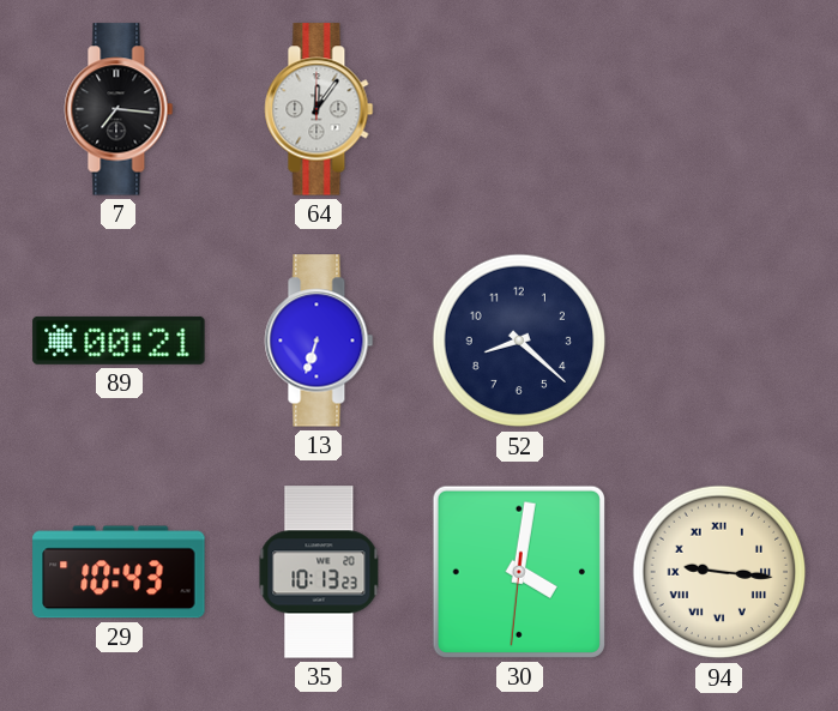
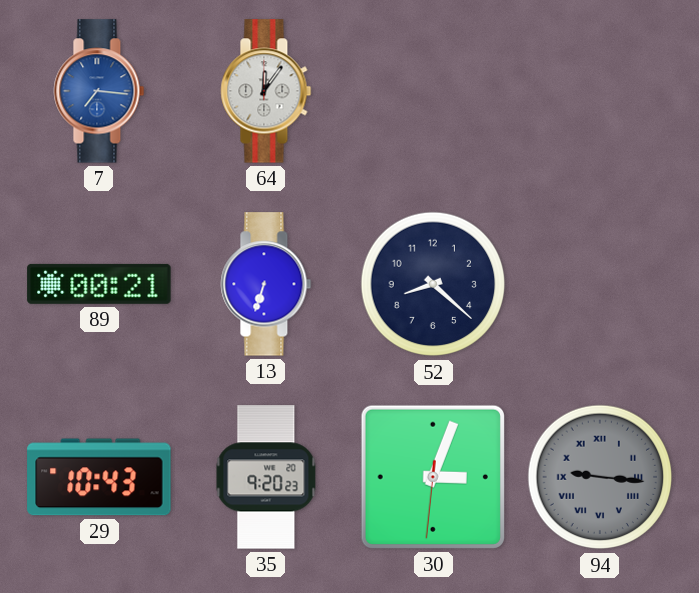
7 dial: black -> blue (99, 91)
35: 10:13 -> 9:20 (266, 477)
30: 4:01 -> 3:03 (433, 477)
94 dial: cream -> grey (600, 477)
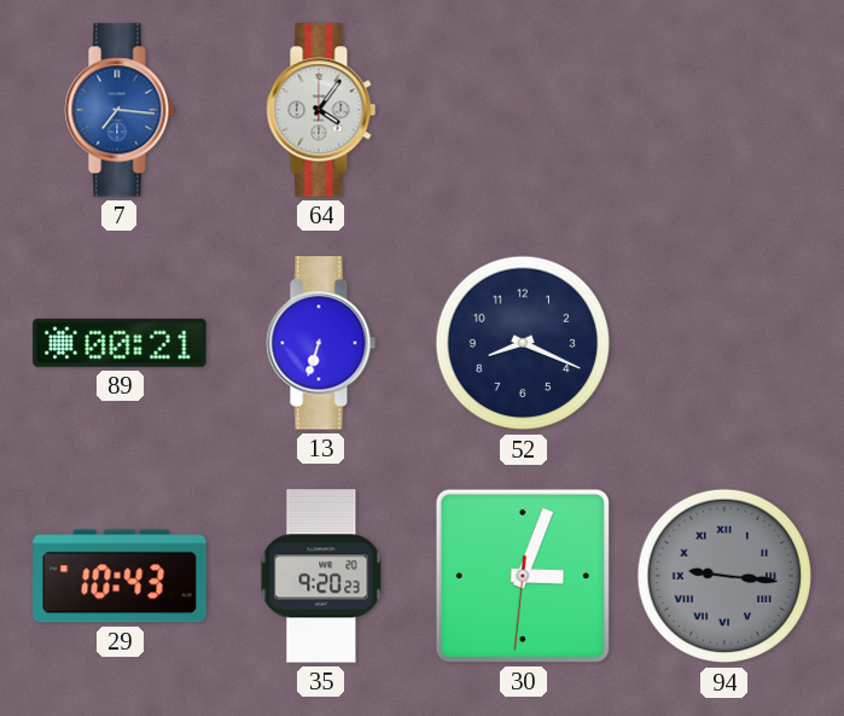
64: 12:06 -> 4:06 (321, 110)
52: 8:22 -> 8:19 (523, 343)
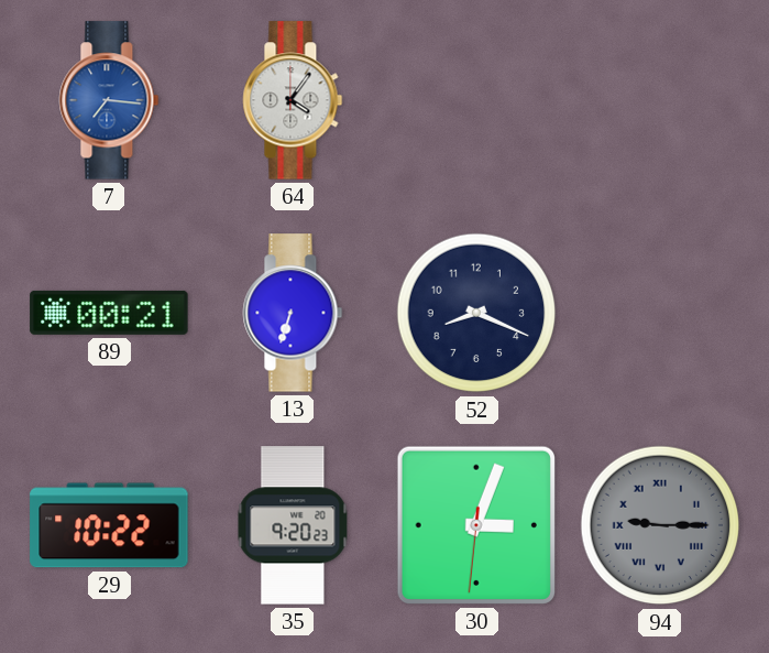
29: 10:43 -> 10:22 (109, 525)
94: 9:16 -> 9:15 (660, 525)
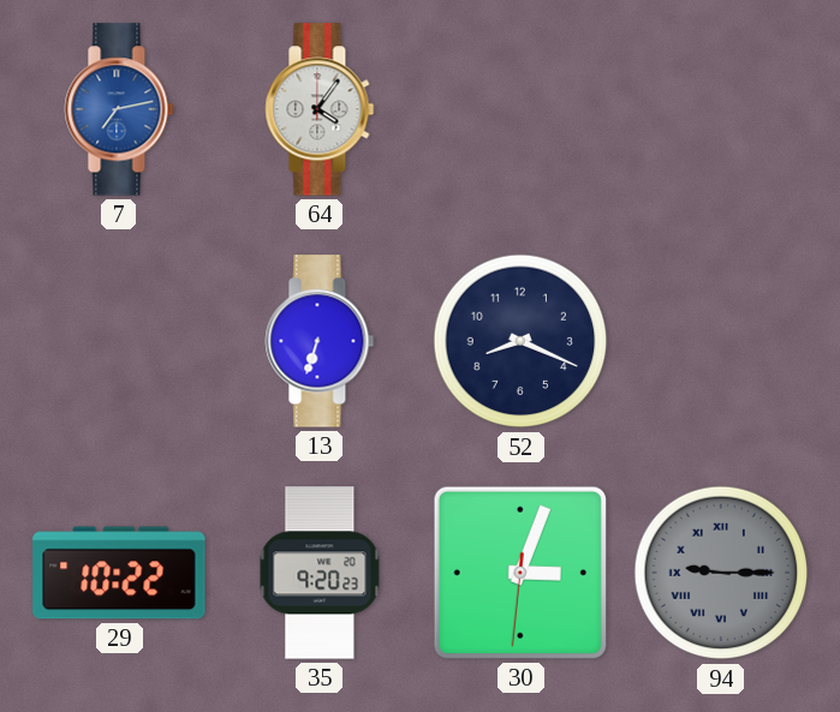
7: 7:16 -> 7:13 (119, 109)
89: 00:21 -> none (109, 313)
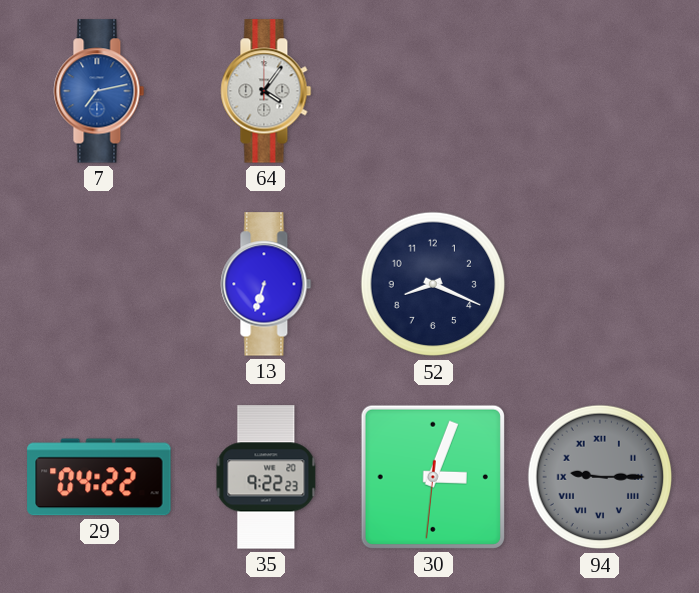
29: 10:22 -> 04:22 (99, 477)
35: 9:20 -> 9:22 (266, 477)
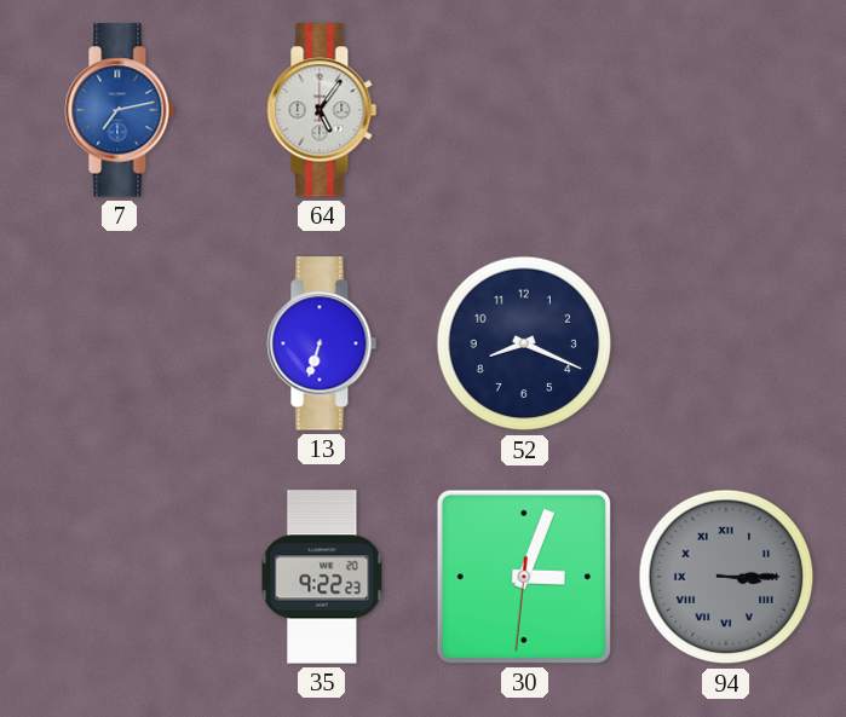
64: 4:06 -> 5:06 (322, 110)
29: 04:22 -> none (99, 477)
94: 9:15 -> 3:15 (726, 577)
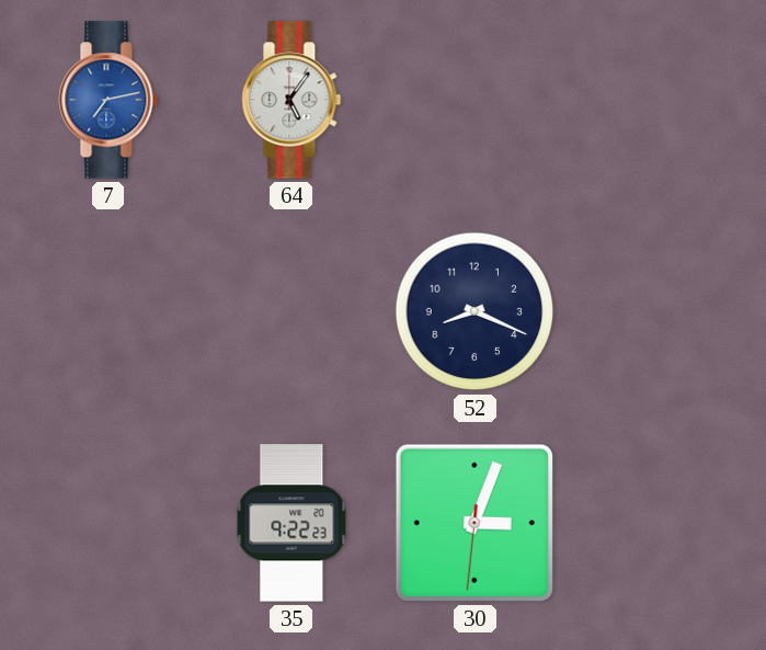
13: 6:33 -> none (322, 343)
94: 3:15 -> none (726, 577)
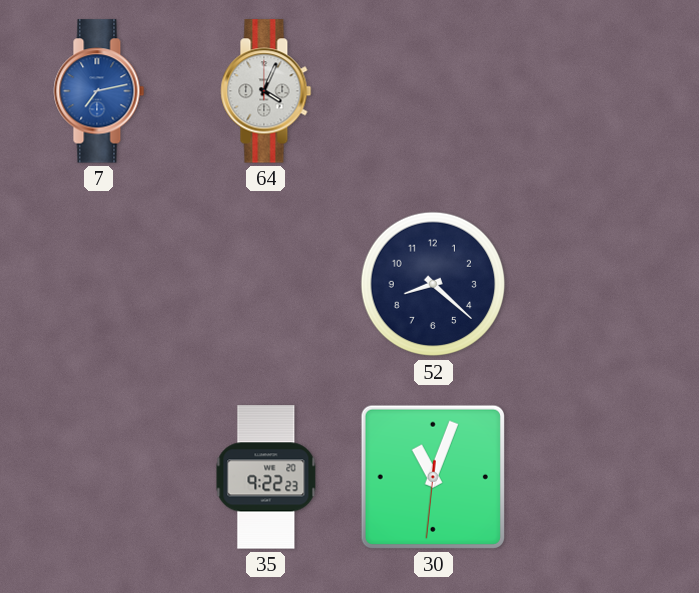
64: 5:06 -> 4:04 (266, 91)
52: 8:19 -> 8:22 (433, 284)
30: 3:03 -> 11:03 (433, 477)
